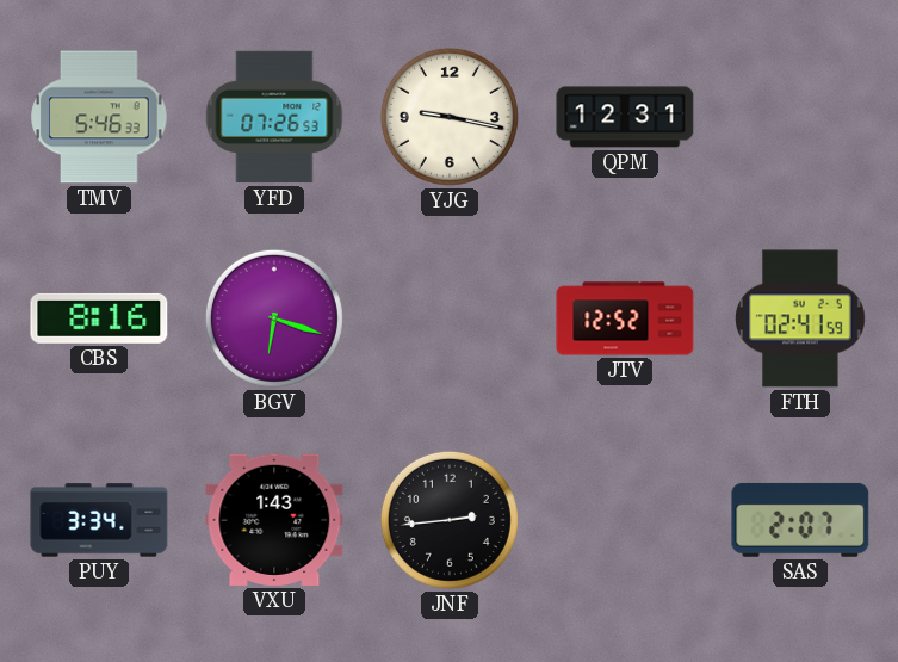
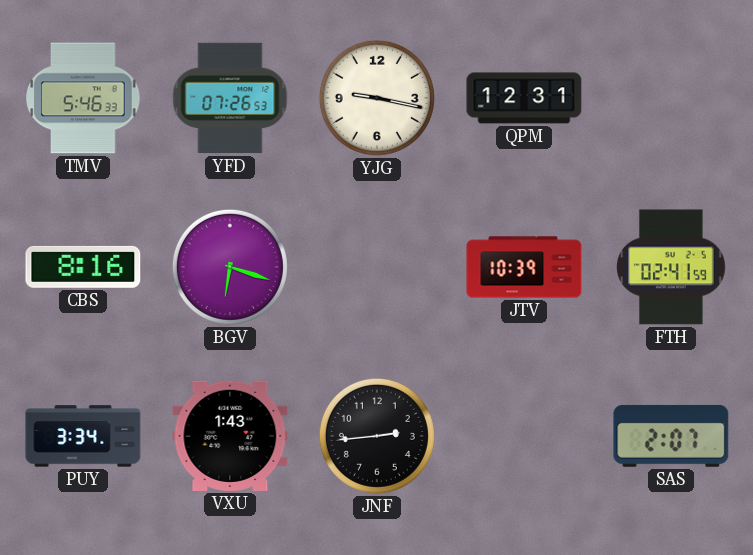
JTV: 12:52 -> 10:39 (524, 267)
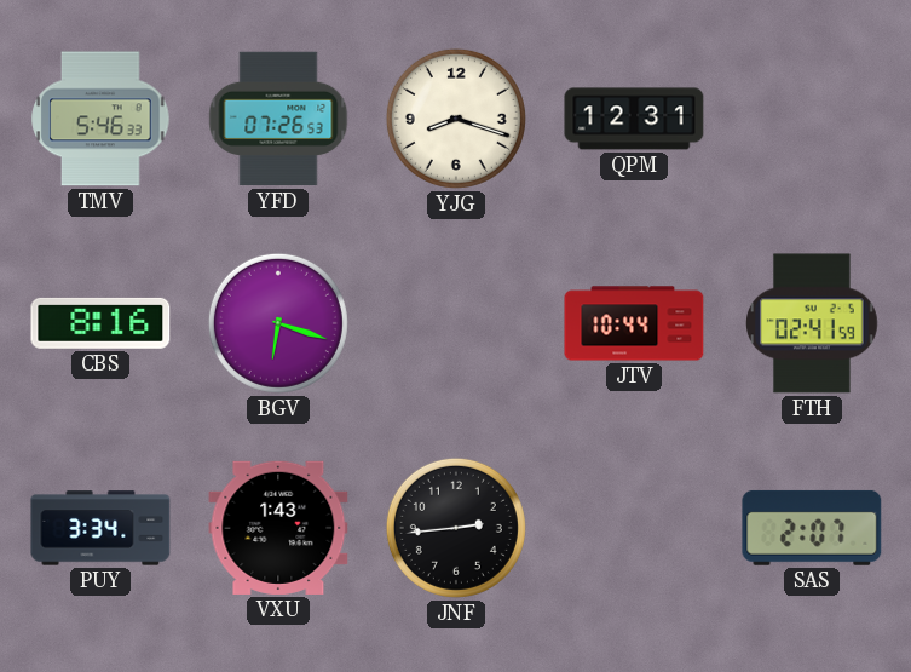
YJG: 9:17 -> 8:18 (456, 119)
JTV: 10:39 -> 10:44 (634, 323)
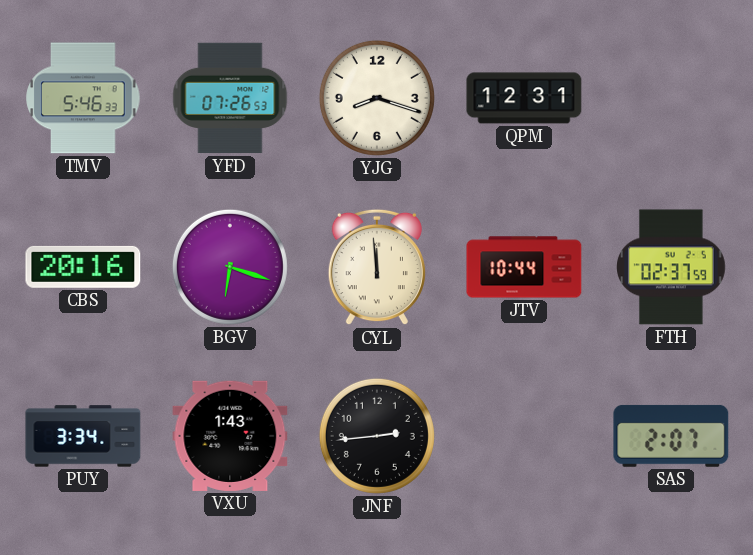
CBS: 8:16 -> 20:16 (83, 267)
CYL: none -> 11:59 (377, 267)
FTH: 02:41 -> 02:37 (671, 267)
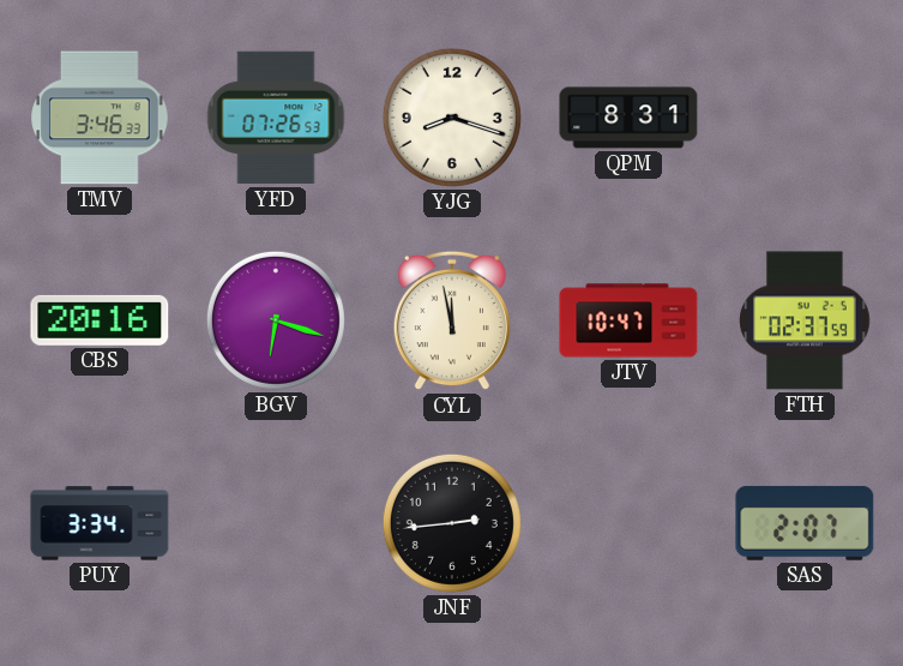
TMV: 5:46 -> 3:46 (100, 118)
QPM: 12:31 -> 8:31 (628, 118)
CYL: 11:59 -> 11:58 (452, 320)
JTV: 10:44 -> 10:47 (628, 320)
VXU: 1:43 -> none (230, 436)
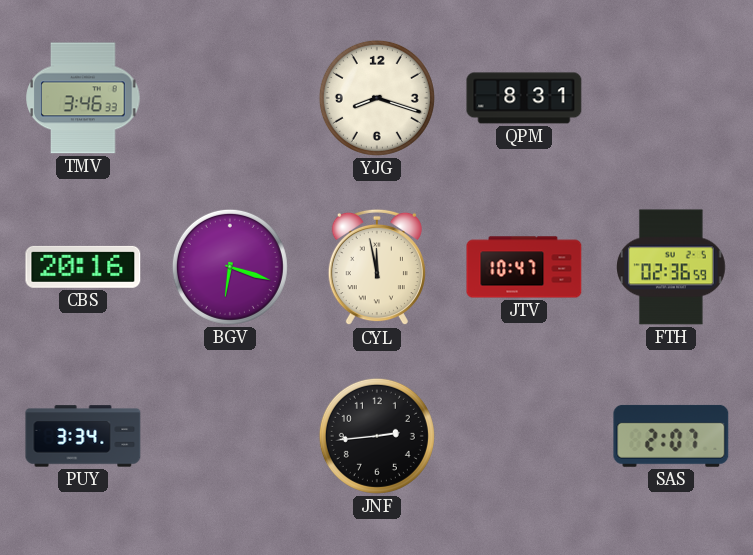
YFD: 07:26 -> none (276, 118)
FTH: 02:37 -> 02:36 (671, 267)
